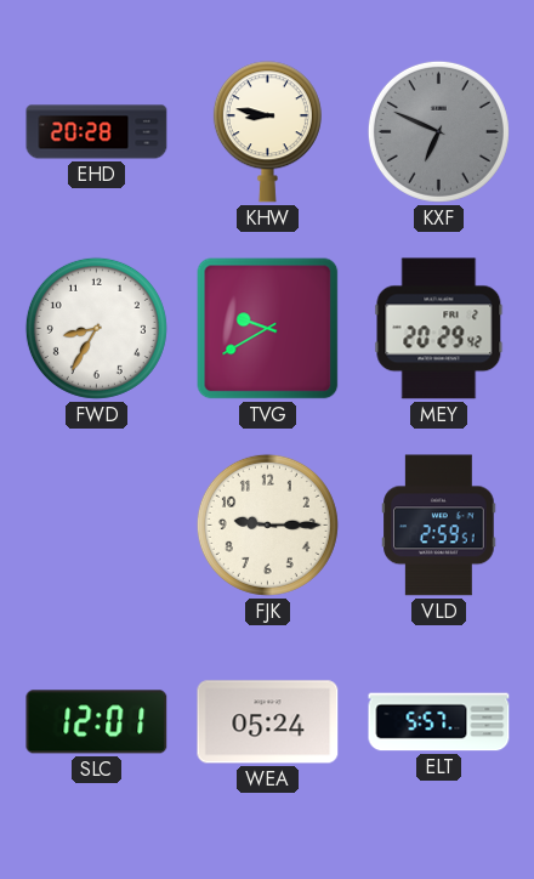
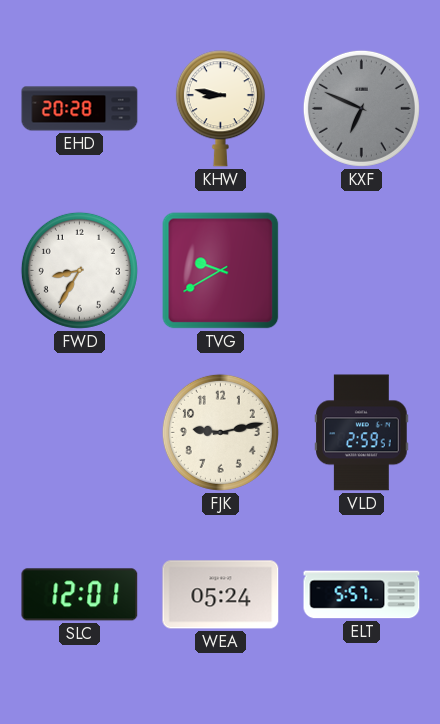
MEY: 20:29 -> none (439, 329)
FJK: 9:15 -> 9:13 (220, 432)
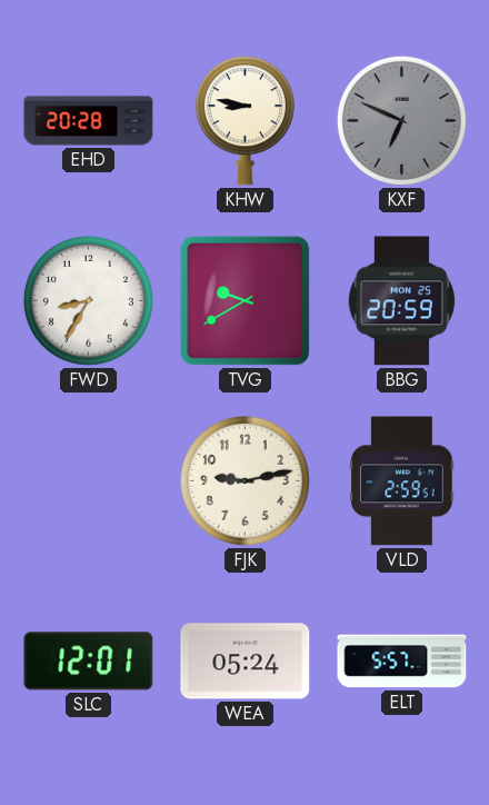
BBG: none -> 20:59 (401, 301)
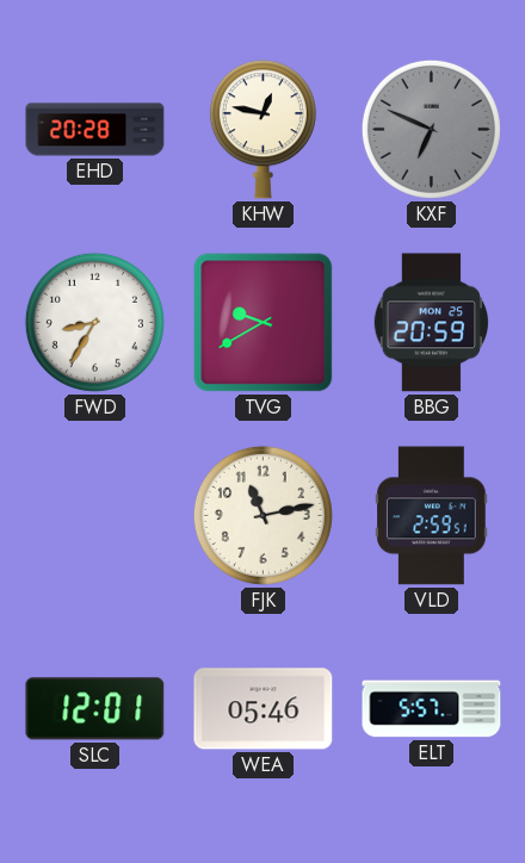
KHW: 8:47 -> 12:47 (262, 130)
FJK: 9:13 -> 11:13 (262, 515)
WEA: 05:24 -> 05:46 (264, 709)
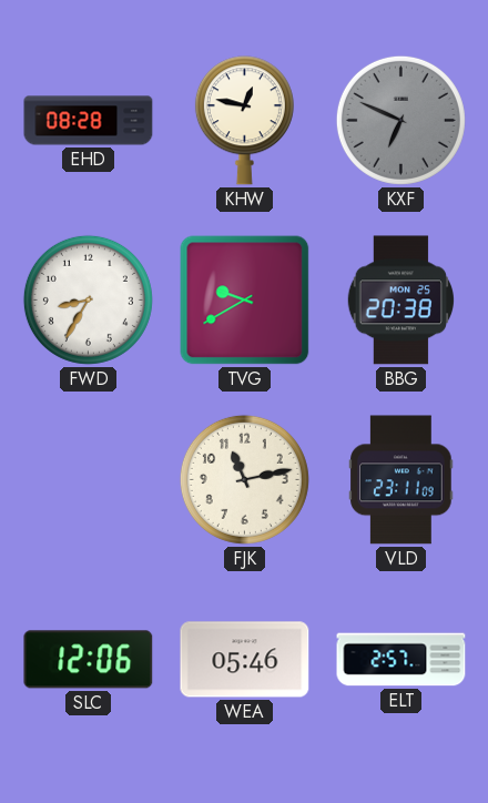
EHD: 20:28 -> 08:28 (89, 121)
BBG: 20:59 -> 20:38 (400, 301)
VLD: 2:59 -> 23:11 (401, 480)
SLC: 12:01 -> 12:06 (89, 660)
ELT: 5:57 -> 2:57 (401, 660)
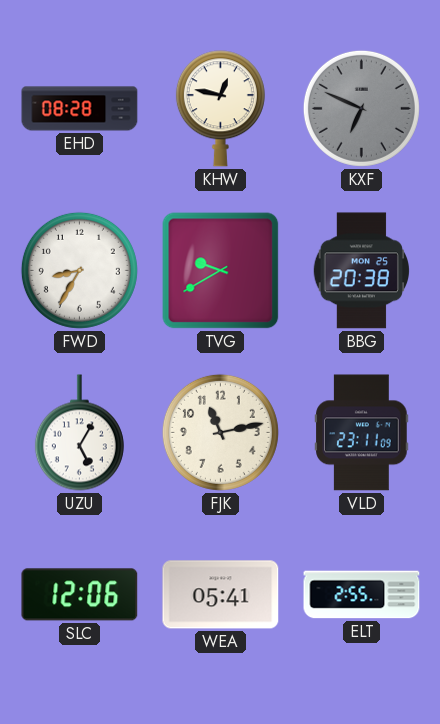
UZU: none -> 5:05 (79, 433)
WEA: 05:46 -> 05:41 (221, 595)
ELT: 2:57 -> 2:55 (362, 595)
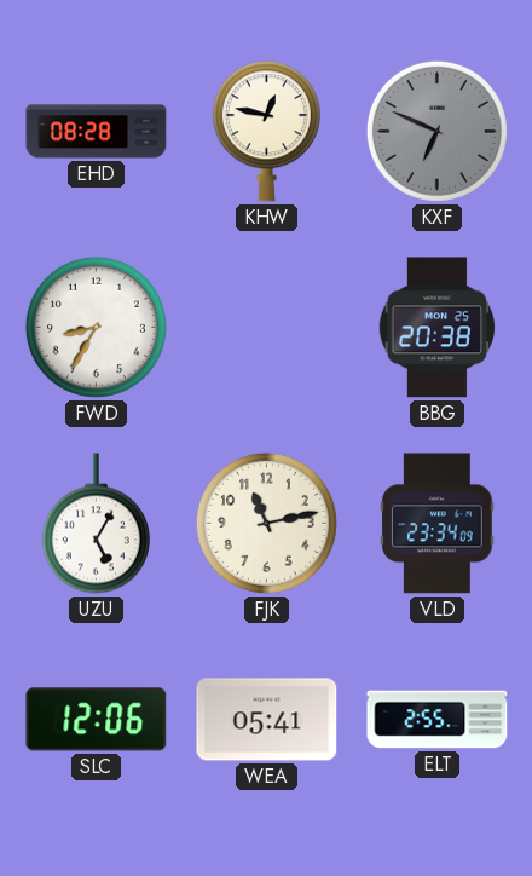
TVG: 9:40 -> none (221, 271)
VLD: 23:11 -> 23:34 (438, 524)
